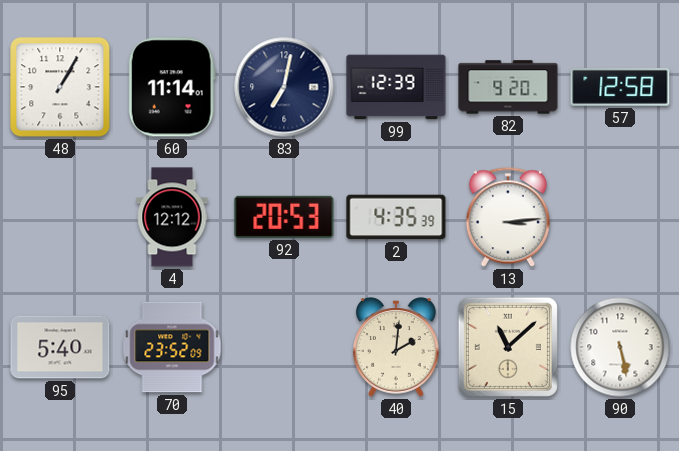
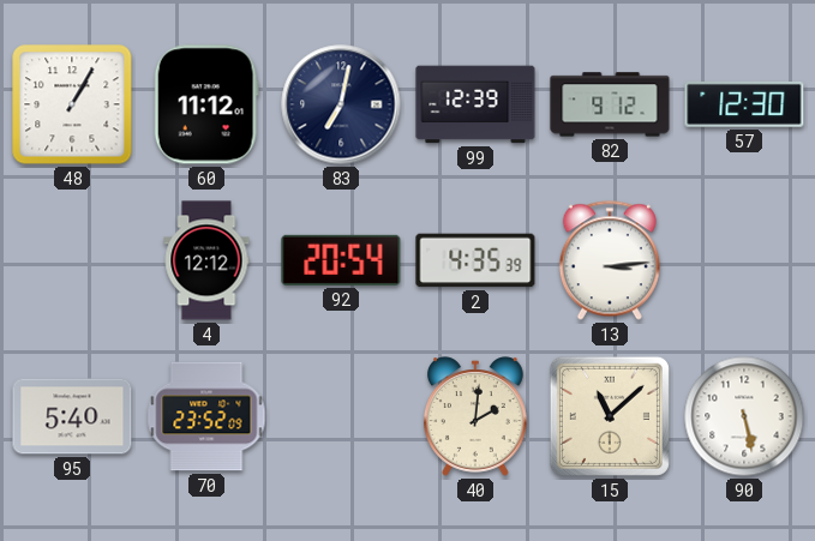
60: 11:14 -> 11:12 (206, 104)
82: 9:20 -> 9:12 (610, 104)
57: 12:58 -> 12:30 (744, 106)
92: 20:53 -> 20:54 (341, 260)
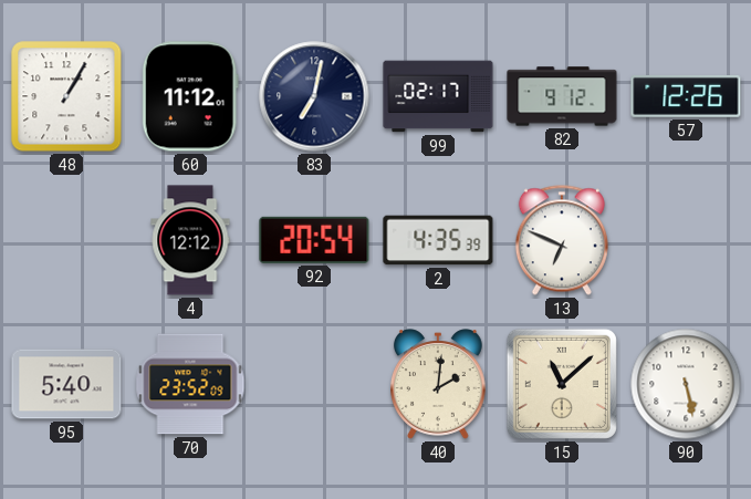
99: 12:39 -> 02:17 (438, 96)
57: 12:30 -> 12:26 (686, 97)
13: 3:14 -> 6:49 (562, 240)
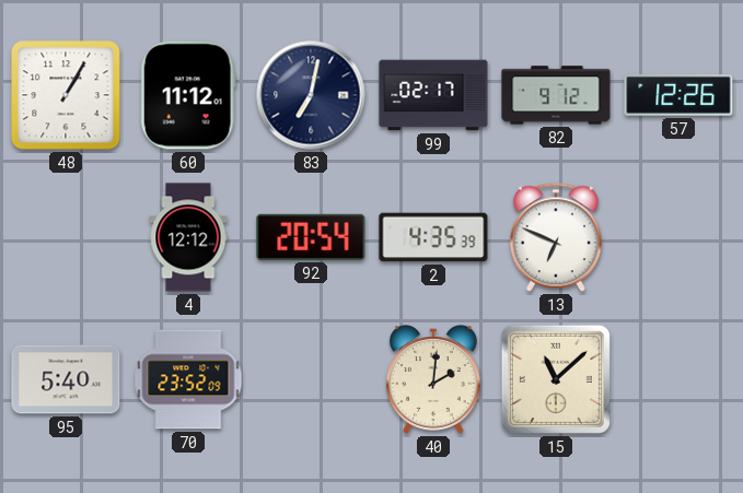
90: 5:28 -> none (686, 384)
